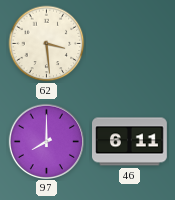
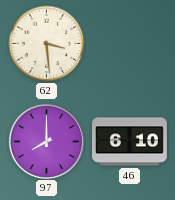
46: 6:11 -> 6:10 (130, 142)
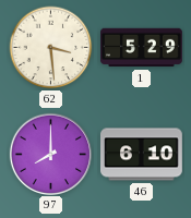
1: none -> 5:29 (142, 48)
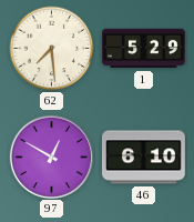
62: 3:29 -> 7:29 (52, 49)
97: 8:00 -> 12:50 (51, 157)
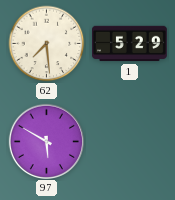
97: 12:50 -> 5:50 (46, 141)
46: 6:10 -> none (144, 158)
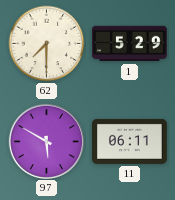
62: 7:29 -> 7:30 (47, 44)
11: none -> 06:11 (130, 141)
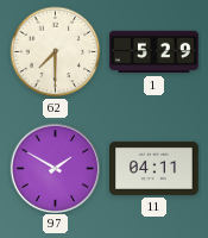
97: 5:50 -> 1:50 (55, 168)
11: 06:11 -> 04:11 (155, 168)
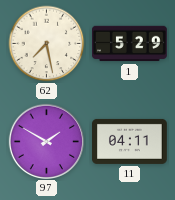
62: 7:30 -> 7:28 (47, 44)
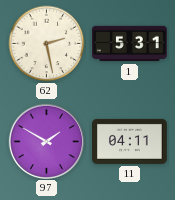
62: 7:28 -> 2:28 (47, 44)
1: 5:29 -> 5:31 (130, 44)
